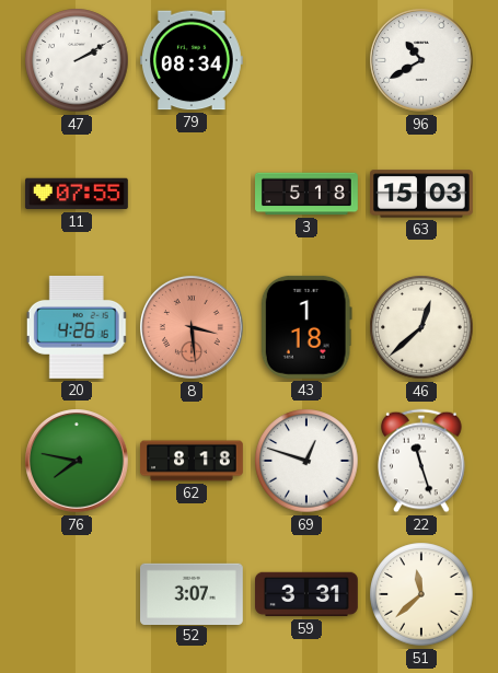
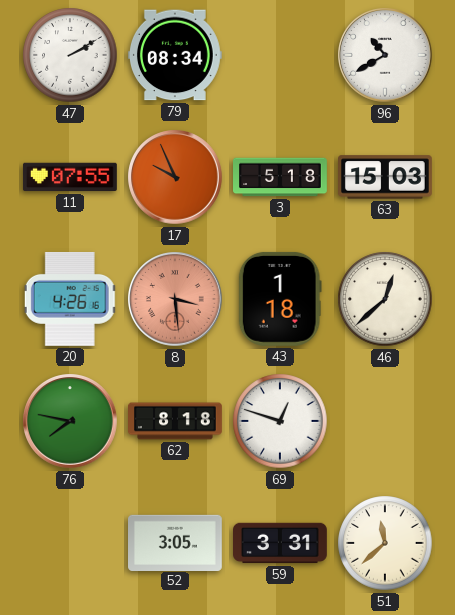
17: none -> 9:56 (176, 178)
22: 11:27 -> none (421, 461)
52: 3:07 -> 3:05 (176, 542)
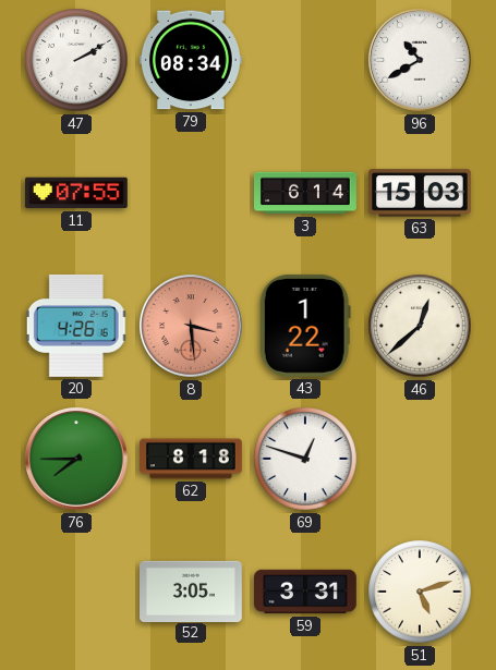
17: 9:56 -> none (176, 178)
3: 5:18 -> 6:14 (306, 193)
43: 1:18 -> 1:22 (305, 326)
76: 7:47 -> 7:45 (77, 460)
51: 11:38 -> 5:12 (420, 592)
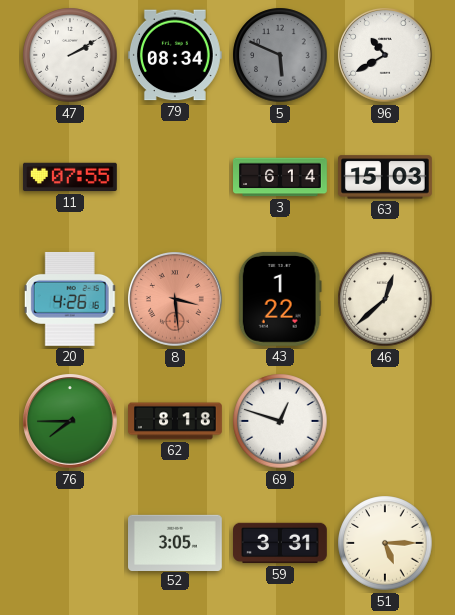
5: none -> 5:49 (280, 55)
51: 5:12 -> 5:15 (385, 543)
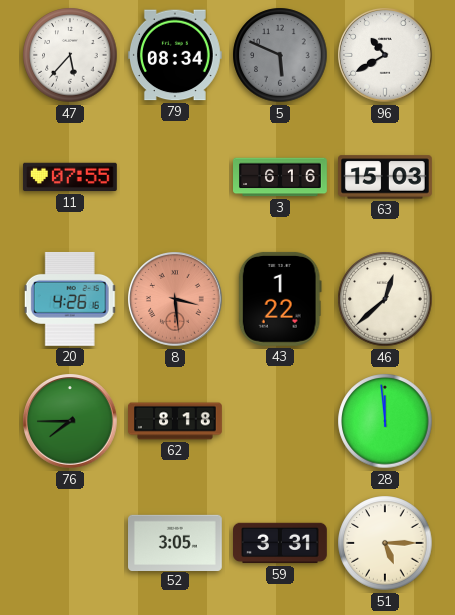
47: 2:10 -> 5:37 (70, 55)
3: 6:14 -> 6:16 (281, 177)
69: 12:48 -> none (280, 421)
28: none -> 11:59 (385, 421)
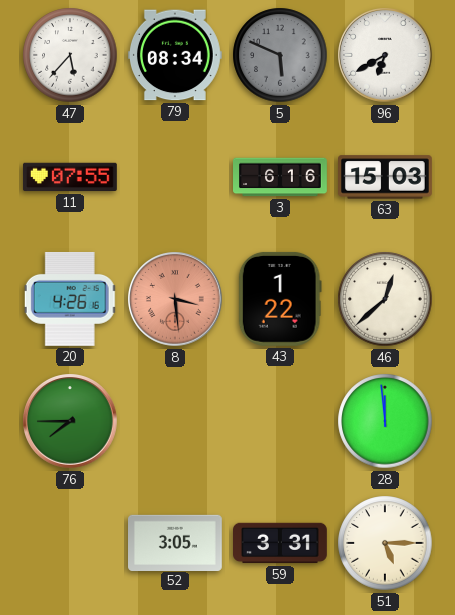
96: 10:40 -> 6:40 (386, 56)
62: 8:18 -> none (176, 421)
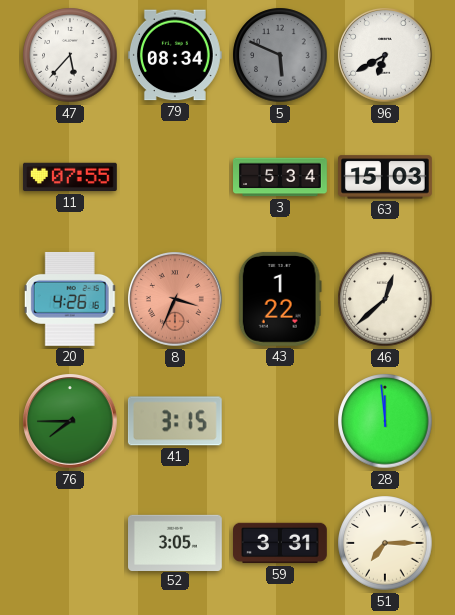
3: 6:16 -> 5:34 (281, 177)
8: 3:29 -> 3:34 (176, 300)
41: none -> 3:15 (175, 421)
51: 5:15 -> 7:15 (385, 543)
